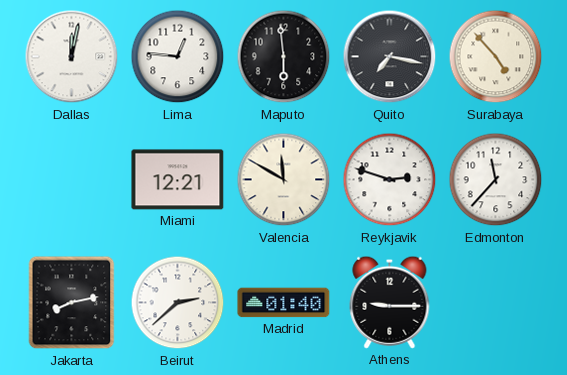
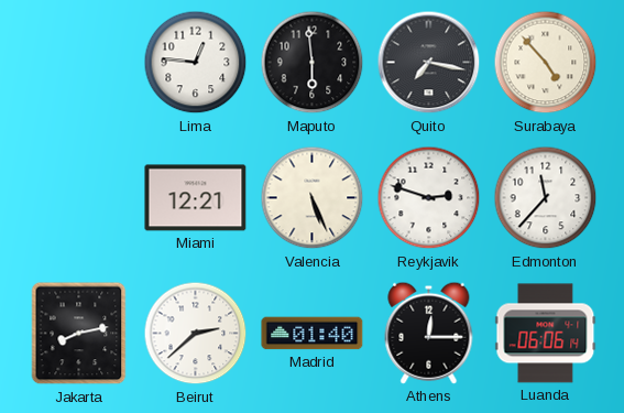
Dallas: 12:02 -> none (72, 57)
Valencia: 11:50 -> 5:26 (313, 198)
Athens: 9:15 -> 12:15 (429, 333)
Luanda: none -> 06:06 (546, 334)
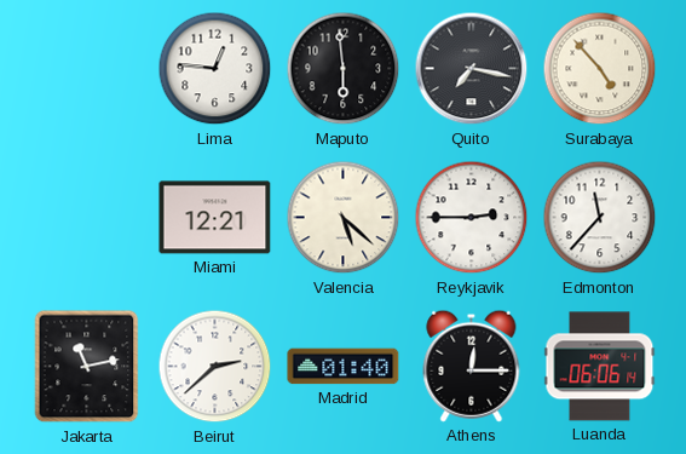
Valencia: 5:26 -> 5:22 (344, 218)
Reykjavik: 2:48 -> 2:45 (472, 218)
Jakarta: 8:13 -> 11:13 (87, 367)
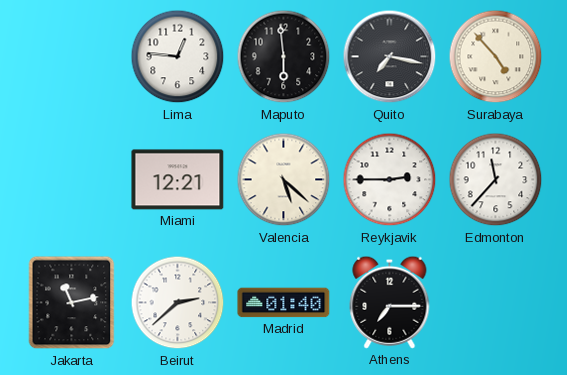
Athens: 12:15 -> 7:15 (390, 302)
Luanda: 06:06 -> none (600, 367)
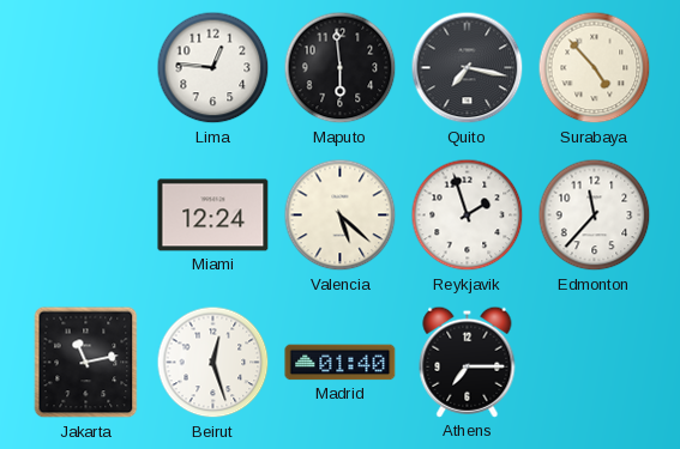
Miami: 12:21 -> 12:24 (213, 216)
Reykjavik: 2:45 -> 1:57 (468, 216)
Beirut: 2:38 -> 12:27 (213, 363)
